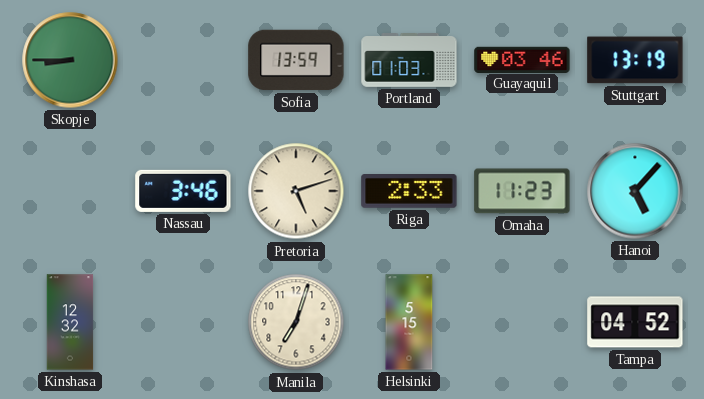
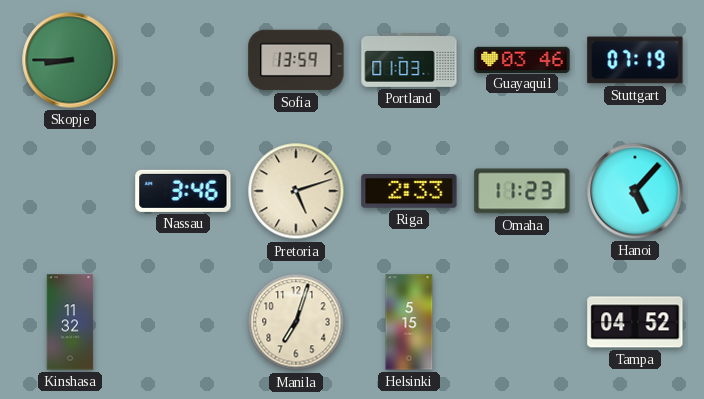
Stuttgart: 13:19 -> 07:19 (635, 60)
Kinshasa: 12:32 -> 11:32 (70, 322)
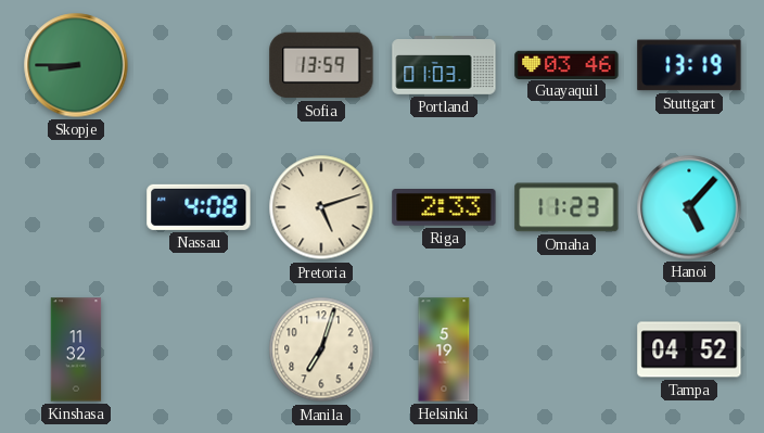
Stuttgart: 07:19 -> 13:19 (689, 65)
Nassau: 3:46 -> 4:08 (199, 207)
Helsinki: 5:15 -> 5:19 (444, 349)
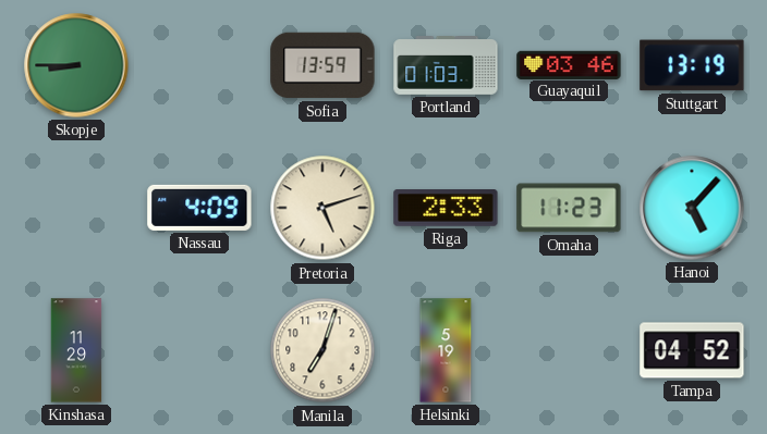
Nassau: 4:08 -> 4:09 (199, 208)
Kinshasa: 11:32 -> 11:29 (76, 350)
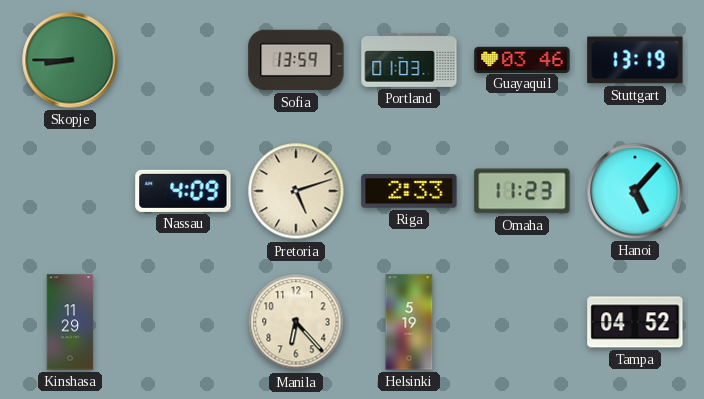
Manila: 7:03 -> 6:23 (296, 322)
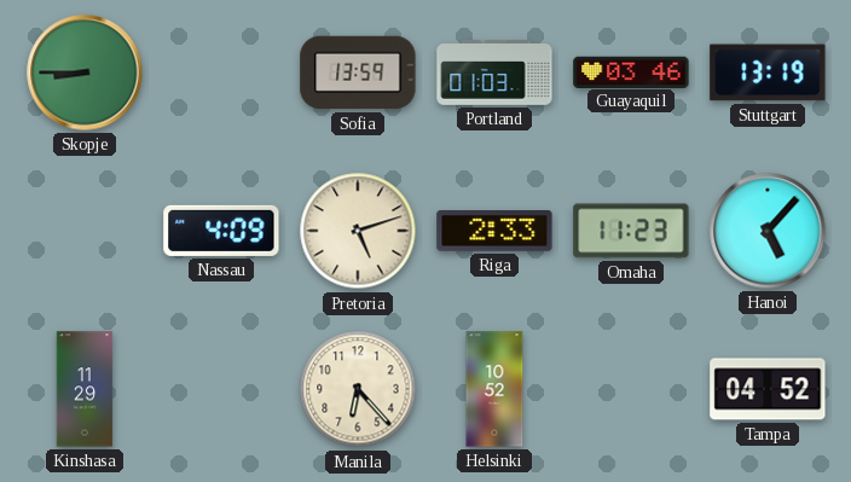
Helsinki: 5:19 -> 10:52 (494, 389)
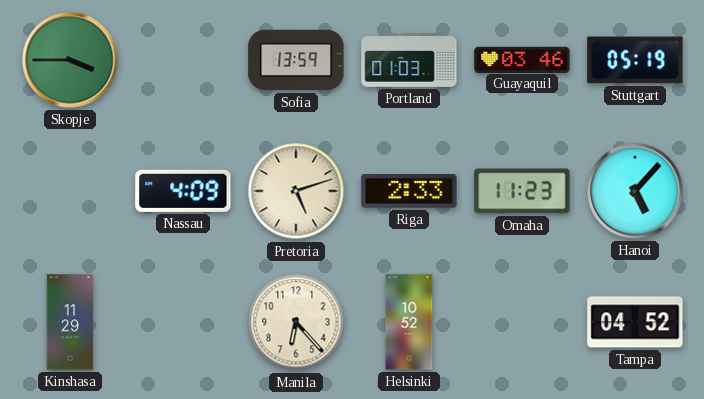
Skopje: 8:45 -> 3:45 (70, 60)
Stuttgart: 13:19 -> 05:19 (635, 60)
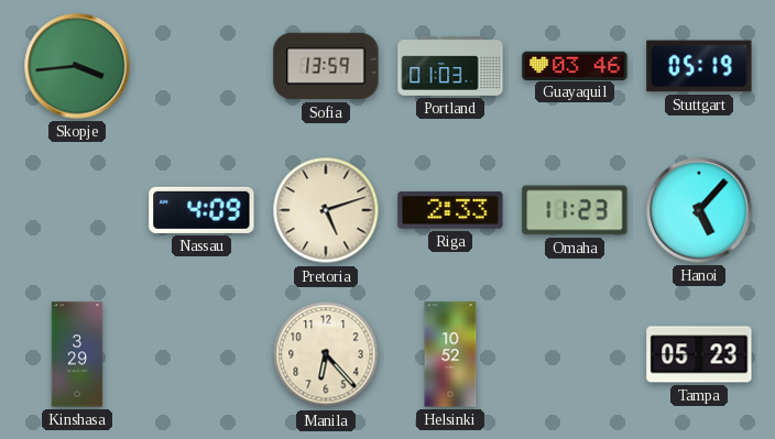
Skopje: 3:45 -> 3:44 (77, 66)
Kinshasa: 11:29 -> 3:29 (77, 354)
Tampa: 04:52 -> 05:23 (699, 354)
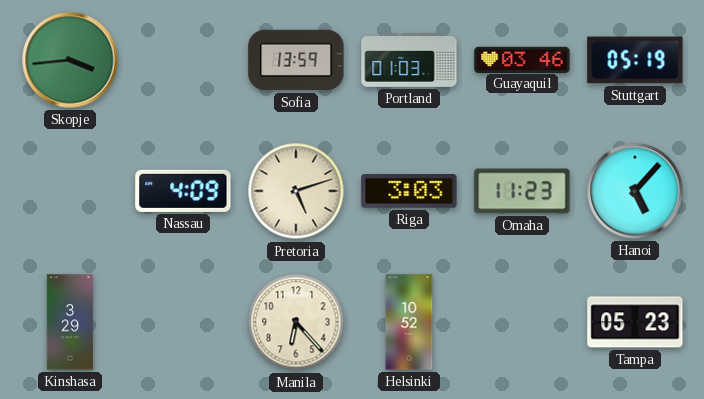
Riga: 2:33 -> 3:03 (409, 192)
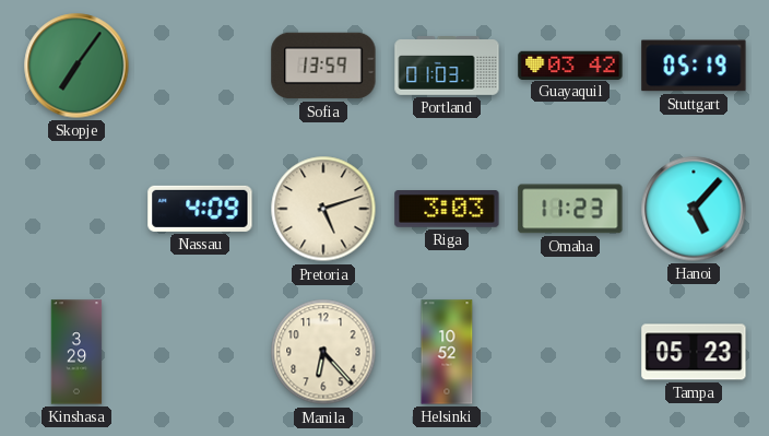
Skopje: 3:44 -> 7:06 (76, 66)
Guayaquil: 03:46 -> 03:42 (570, 64)
